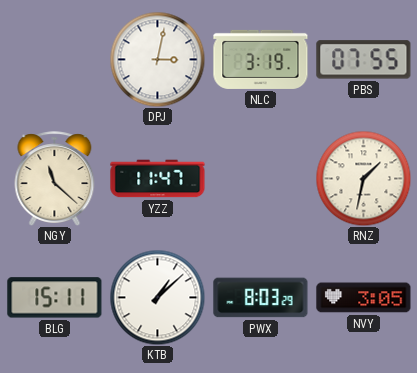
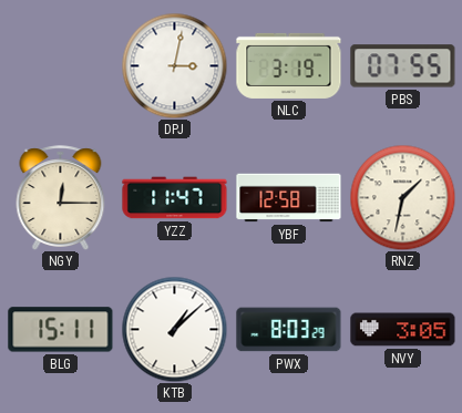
NGY: 11:22 -> 12:15 (61, 197)
YBF: none -> 12:58 (289, 198)
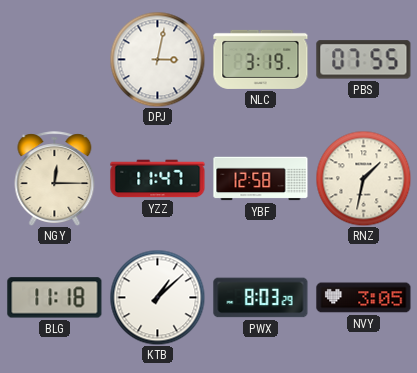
BLG: 15:11 -> 11:18 (55, 298)
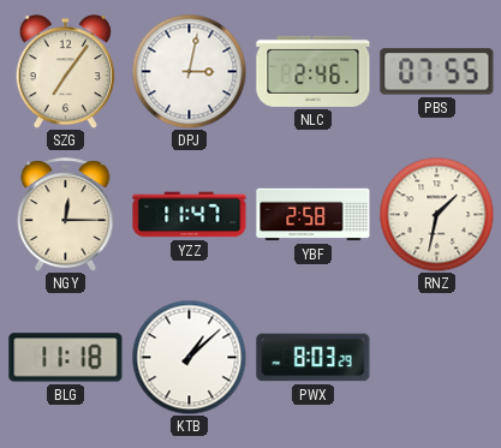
SZG: none -> 7:06 (65, 72)
NLC: 3:19 -> 2:46 (314, 71)
YBF: 12:58 -> 2:58 (314, 215)
NVY: 3:05 -> none (364, 298)
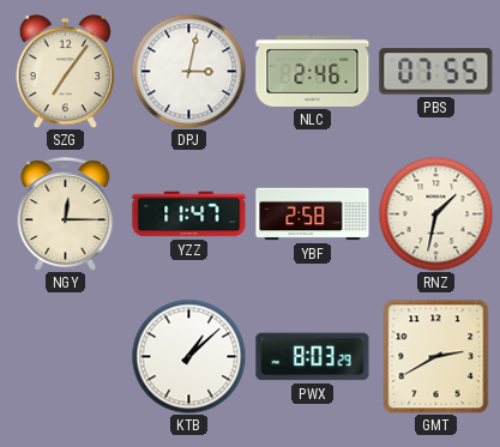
BLG: 11:18 -> none (66, 358)
GMT: none -> 2:40 (436, 356)
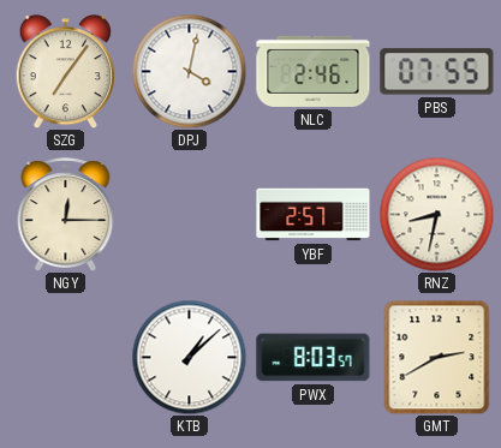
DPJ: 3:02 -> 4:02 (189, 71)
YZZ: 11:47 -> none (189, 215)
YBF: 2:58 -> 2:57 (314, 215)
RNZ: 1:32 -> 8:32 (436, 214)
PWX: 8:03:29 -> 8:03:57 (314, 358)
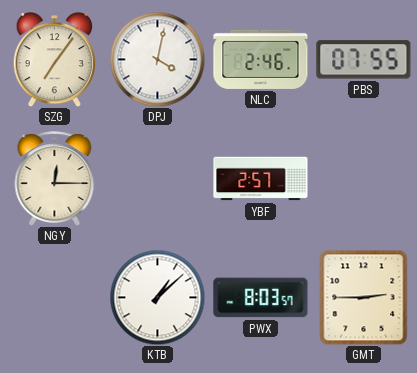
RNZ: 8:32 -> none (436, 214)
GMT: 2:40 -> 2:45 (364, 297)
